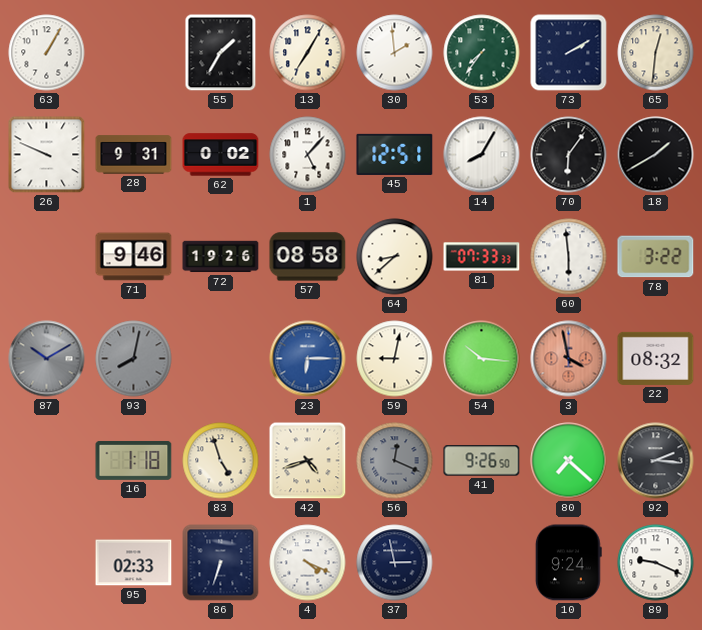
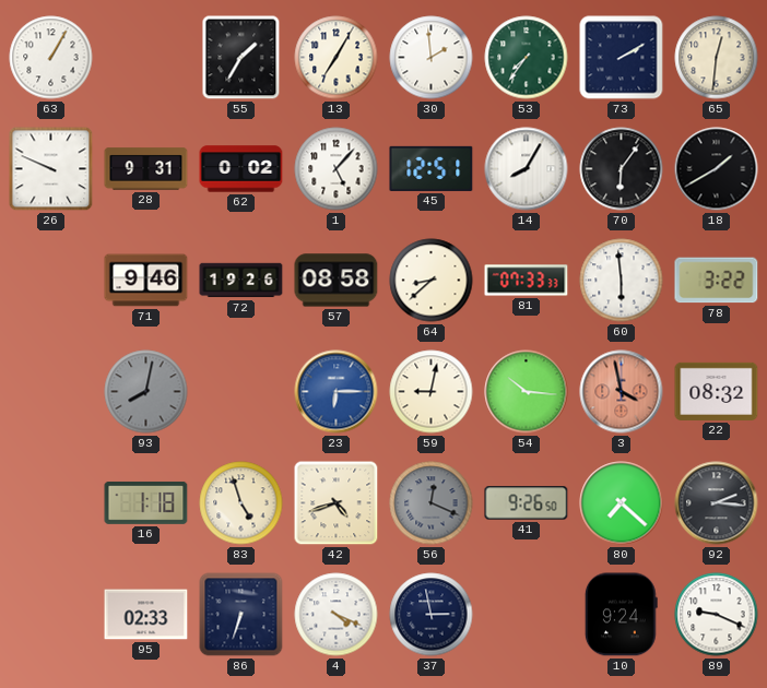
87: 10:10 -> none (47, 359)
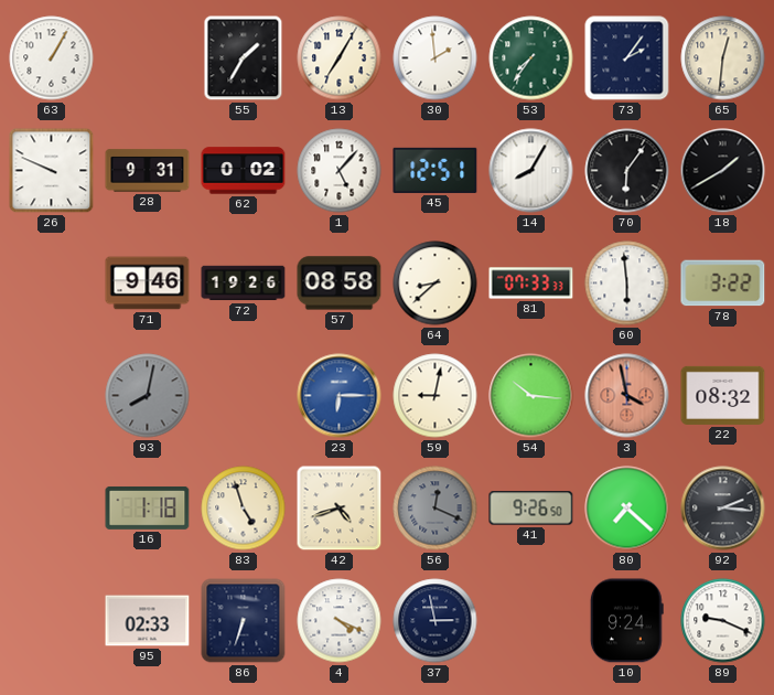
73: 2:10 -> 2:06 (627, 58)
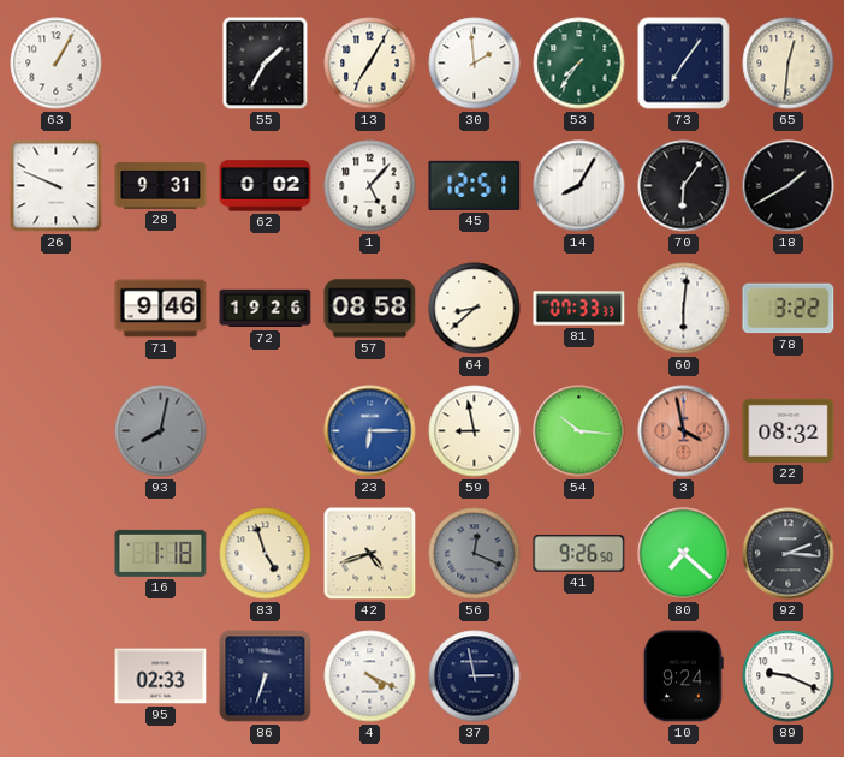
73: 2:06 -> 7:06 (684, 64)
60: 5:59 -> 6:01 (684, 309)
59: 9:02 -> 8:58 (475, 431)
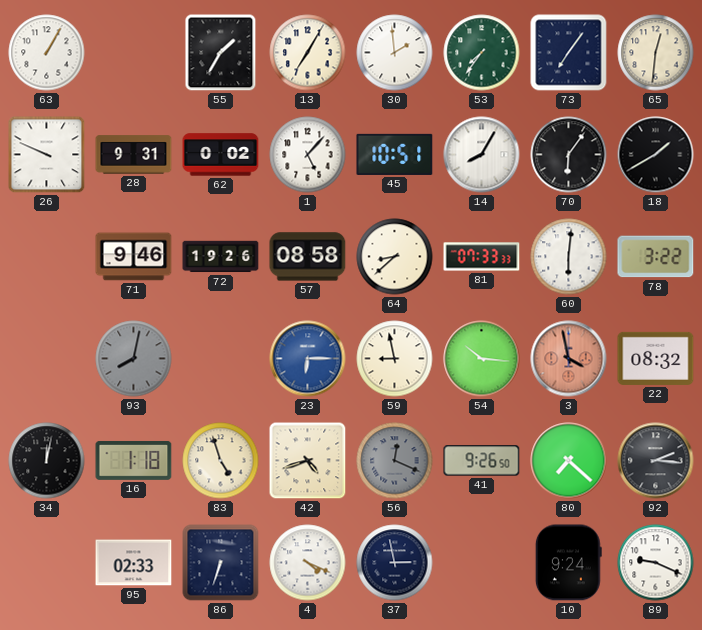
45: 12:51 -> 10:51 (395, 154)
34: none -> 12:02 (47, 461)
